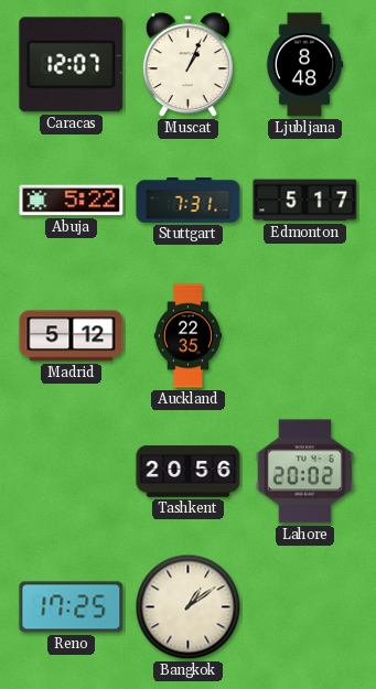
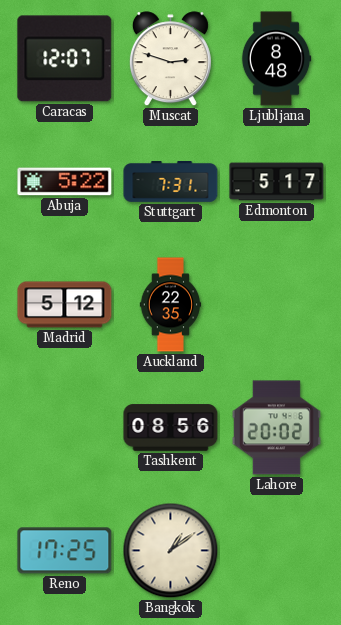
Muscat: 1:04 -> 2:48 (170, 59)
Tashkent: 20:56 -> 08:56 (171, 428)
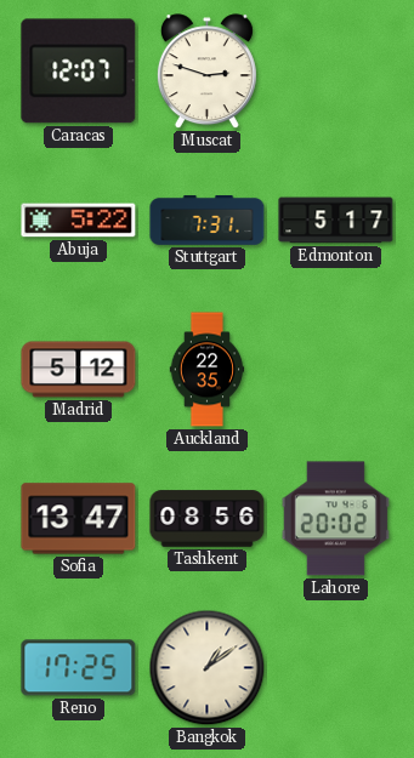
Ljubljana: 8:48 -> none (276, 59)
Sofia: none -> 13:47 (79, 519)
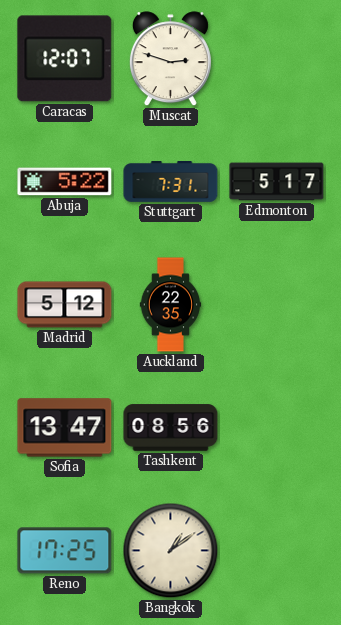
Lahore: 20:02 -> none (335, 519)
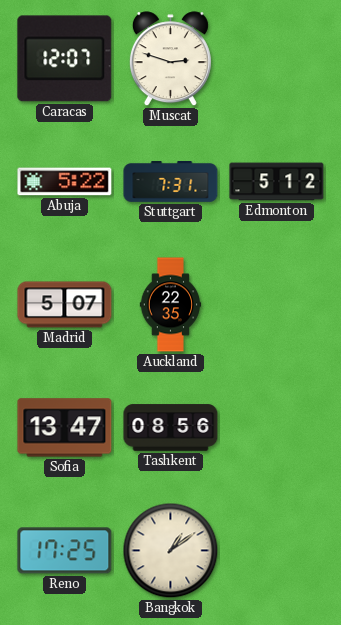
Edmonton: 5:17 -> 5:12 (277, 182)
Madrid: 5:12 -> 5:07 (65, 305)
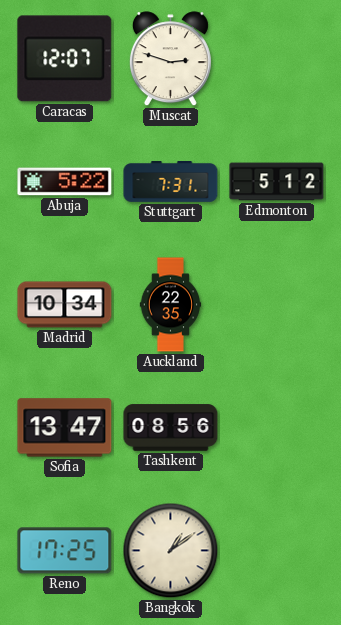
Madrid: 5:07 -> 10:34 (65, 305)
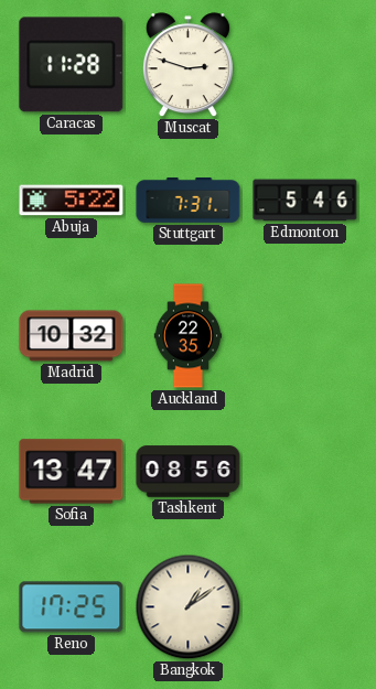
Caracas: 12:07 -> 11:28 (72, 65)
Edmonton: 5:12 -> 5:46 (305, 201)
Madrid: 10:34 -> 10:32 (72, 336)
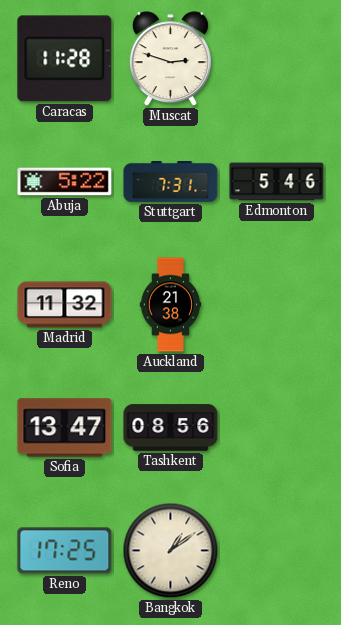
Madrid: 10:32 -> 11:32 (65, 305)
Auckland: 22:35 -> 21:38 (171, 305)
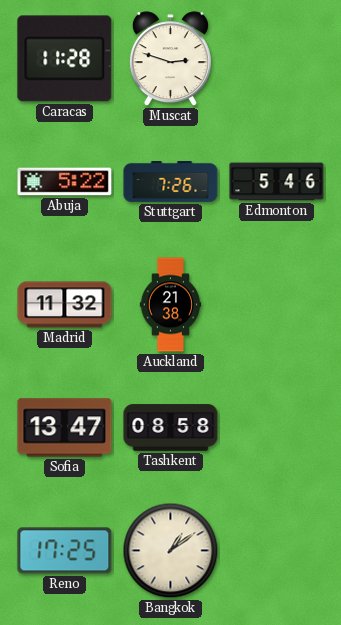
Stuttgart: 7:31 -> 7:26 (171, 182)
Tashkent: 08:56 -> 08:58 (171, 428)
